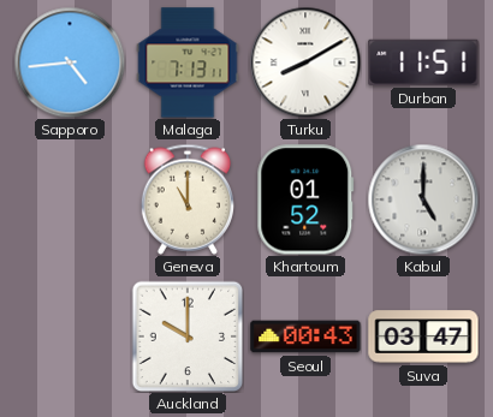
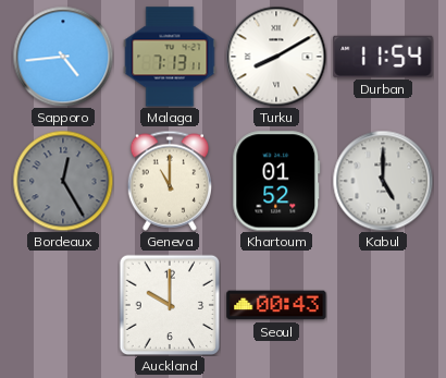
Durban: 11:51 -> 11:54 (383, 57)
Bordeaux: none -> 12:25 (63, 181)
Suva: 03:47 -> none (423, 336)
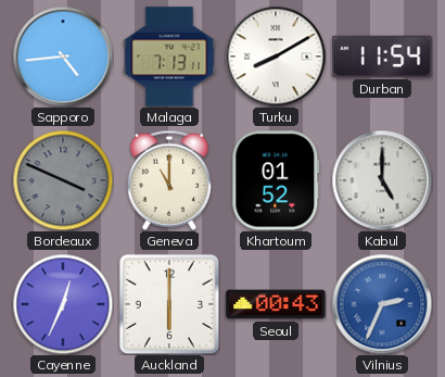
Bordeaux: 12:25 -> 3:49 (63, 180)
Cayenne: none -> 12:34 (63, 304)
Auckland: 10:00 -> 6:00 (169, 304)
Vilnius: none -> 2:34 (382, 304)
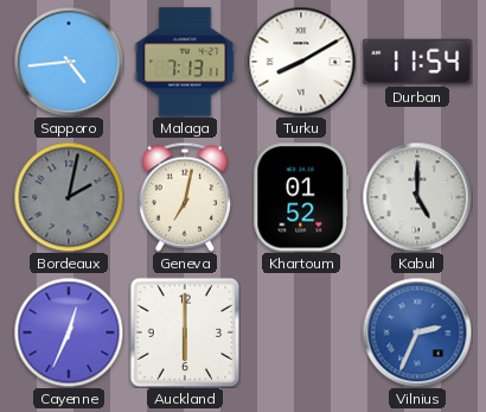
Bordeaux: 3:49 -> 2:02 (69, 197)
Geneva: 11:00 -> 7:02 (184, 197)
Seoul: 00:43 -> none (276, 304)
